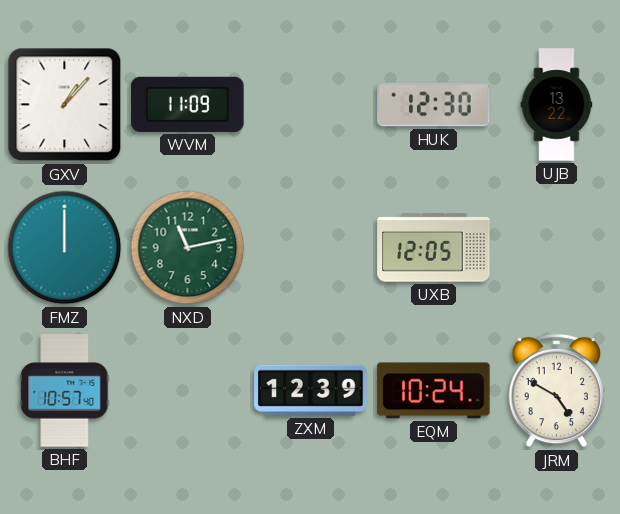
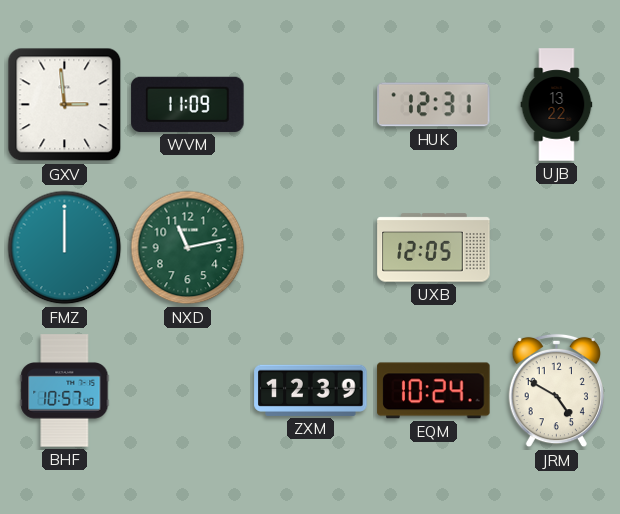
GXV: 1:07 -> 2:59 (65, 105)
HUK: 12:30 -> 12:31 (434, 105)
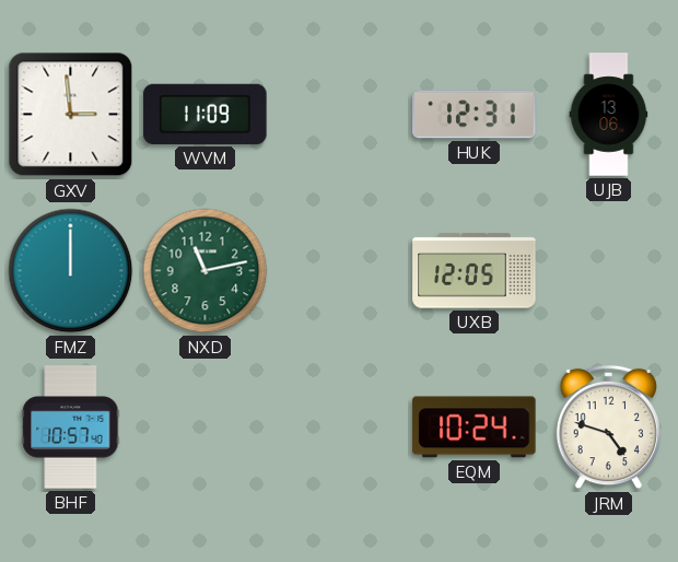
UJB: 13:22 -> 13:06 (609, 115)
ZXM: 12:39 -> none (311, 390)
JRM: 4:50 -> 4:48 (608, 428)
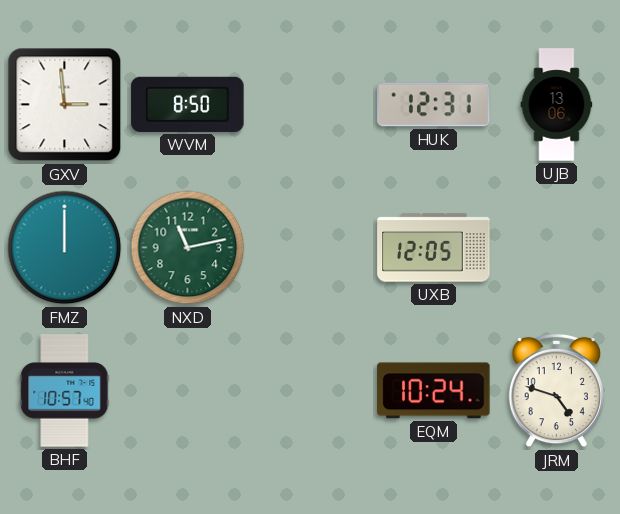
WVM: 11:09 -> 8:50 (188, 104)
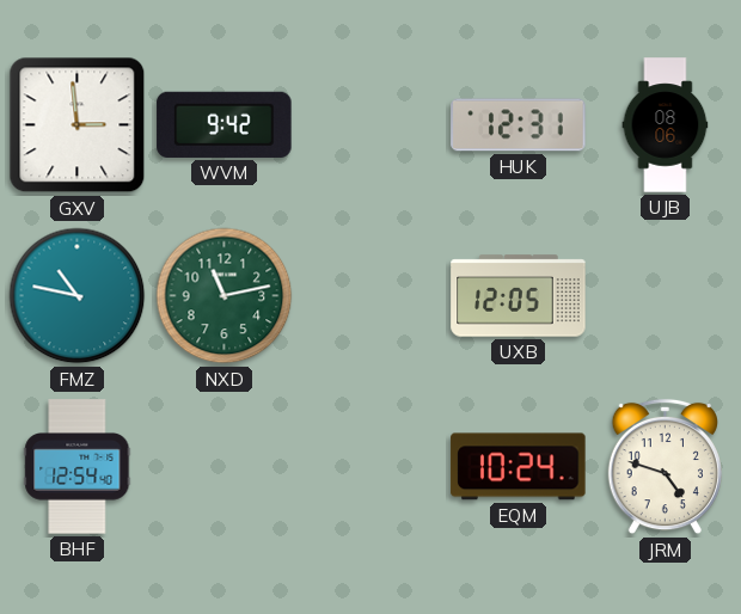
WVM: 8:50 -> 9:42 (225, 124)
UJB: 13:06 -> 08:06 (666, 125)
FMZ: 12:00 -> 10:47 (78, 296)
BHF: 10:57 -> 12:54 (78, 467)
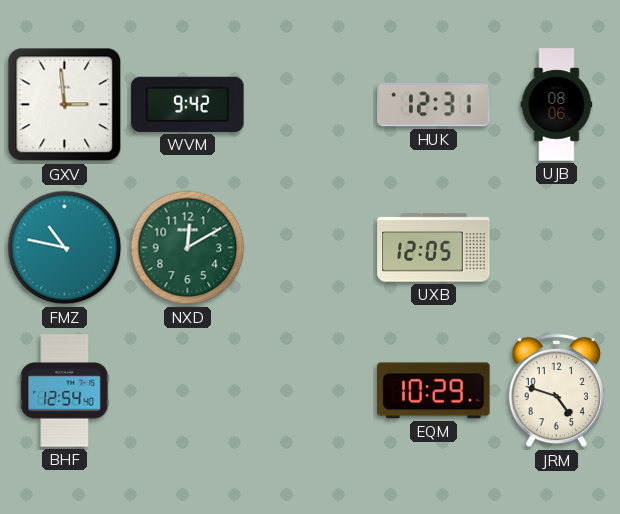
NXD: 11:13 -> 12:10 (188, 248)
EQM: 10:24 -> 10:29 (434, 391)
